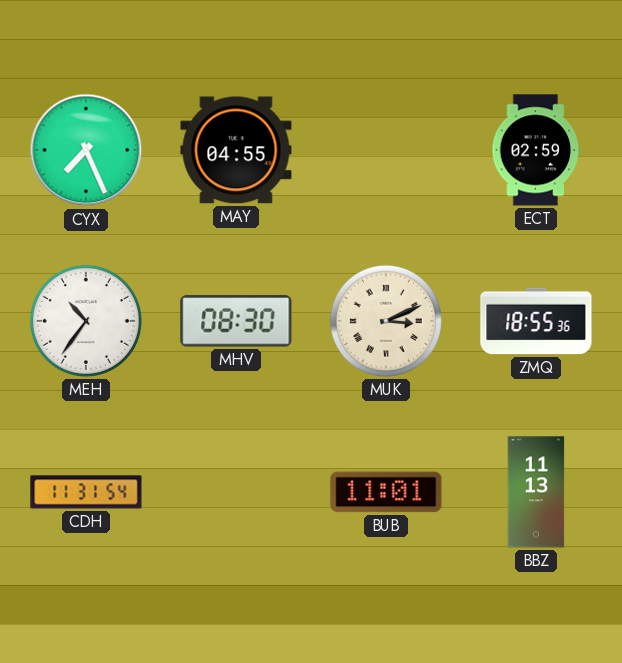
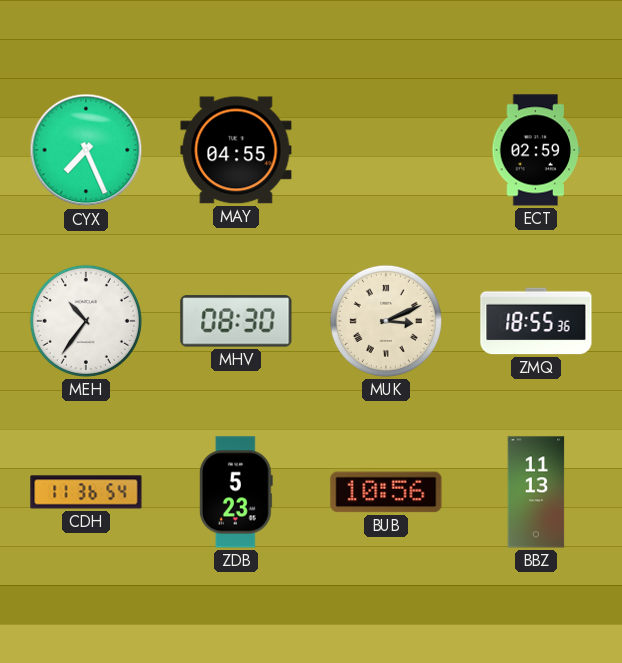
CDH: 11:31 -> 11:36 (86, 492)
ZDB: none -> 5:23 (236, 492)
BUB: 11:01 -> 10:56 (386, 492)
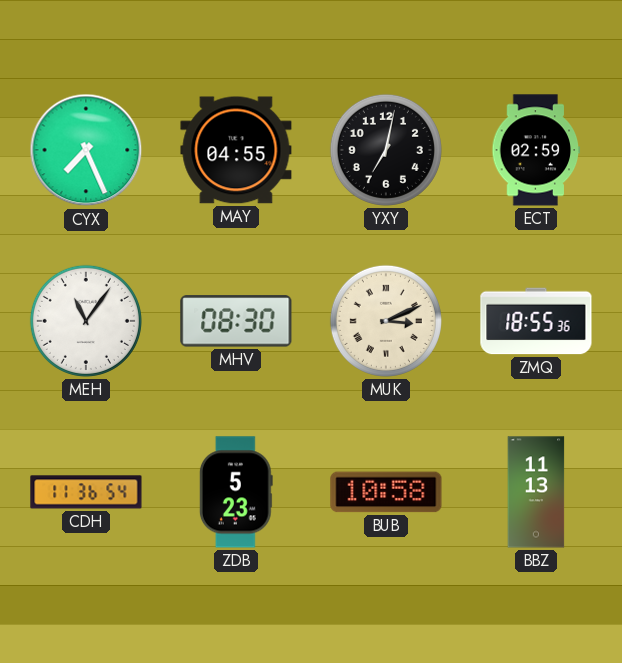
YXY: none -> 7:02 (386, 150)
MEH: 10:36 -> 11:06 (86, 321)
BUB: 10:56 -> 10:58 (386, 492)
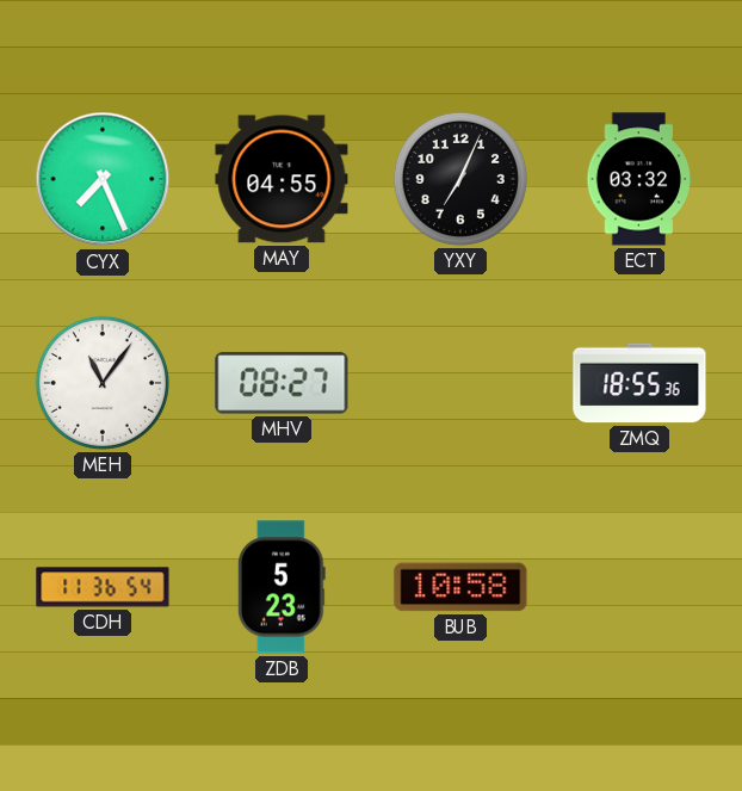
YXY: 7:02 -> 7:04 (460, 179)
ECT: 02:59 -> 03:32 (639, 179)
MHV: 08:30 -> 08:27 (282, 383)
MUK: 3:11 -> none (386, 321)
BBZ: 11:13 -> none (536, 492)
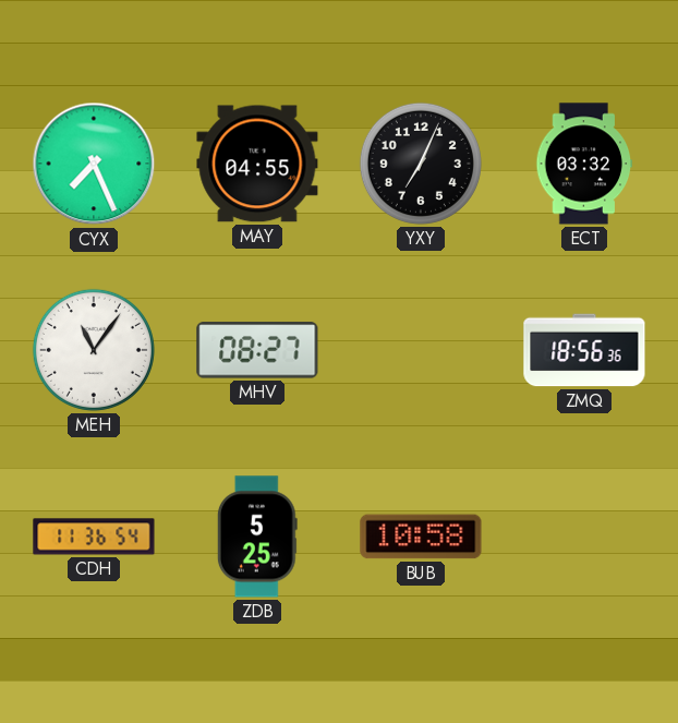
ZMQ: 18:55 -> 18:56 (584, 350)
ZDB: 5:23 -> 5:25 (257, 537)
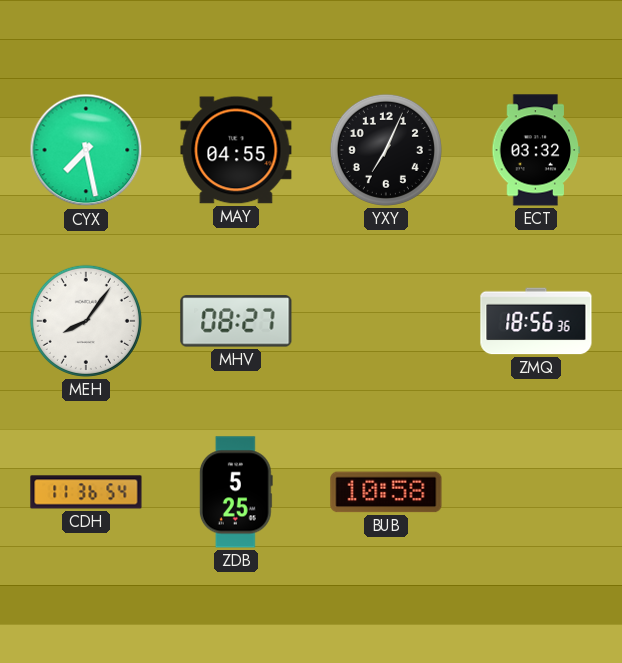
CYX: 7:26 -> 7:28 (86, 150)
MEH: 11:06 -> 8:06 (86, 321)
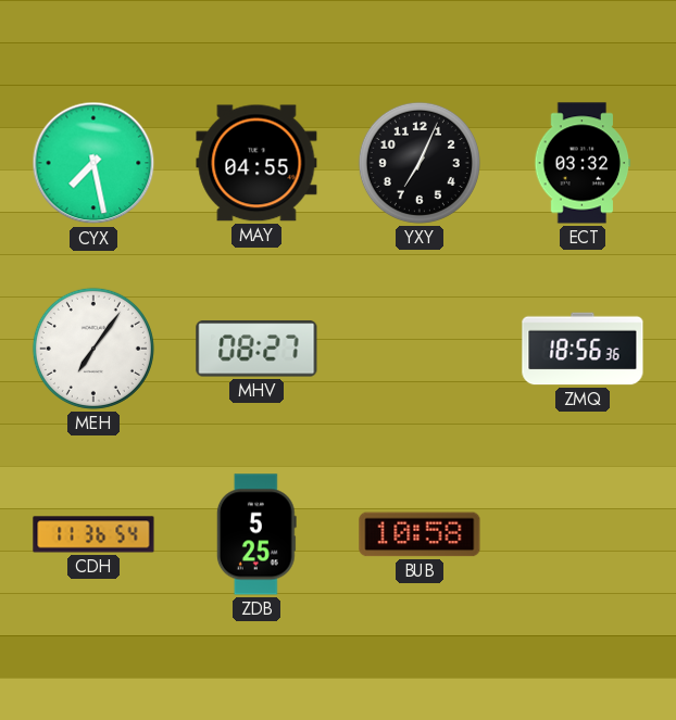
MEH: 8:06 -> 7:06 (93, 349)
